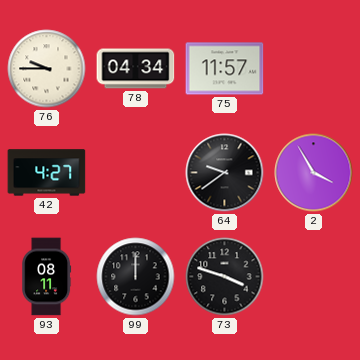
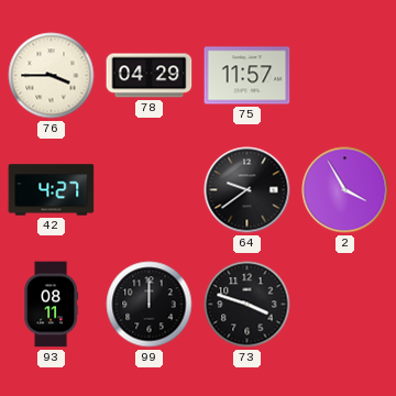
76: 9:45 -> 3:45 (52, 76)
78: 04:34 -> 04:29 (150, 76)
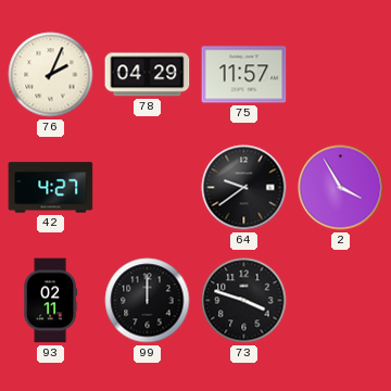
76: 3:45 -> 2:04 (51, 75)
93: 08:11 -> 02:11 (51, 301)
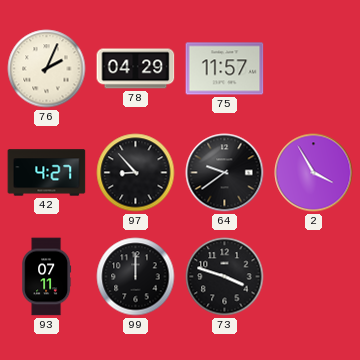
97: none -> 8:53 (136, 173)
93: 02:11 -> 07:11 (47, 277)
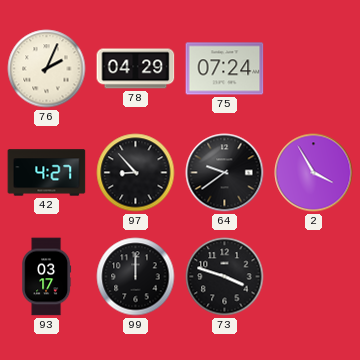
75: 11:57 -> 07:24 (225, 69)
93: 07:11 -> 03:17 (47, 277)
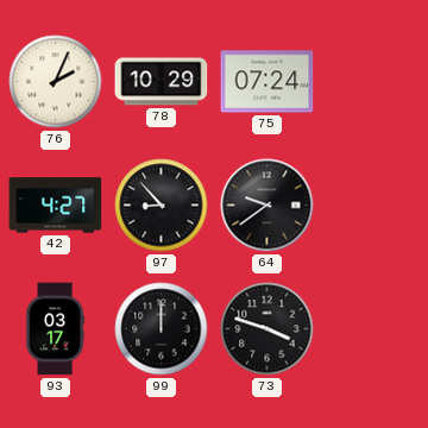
78: 04:29 -> 10:29 (162, 82)
2: 3:55 -> none (314, 173)
